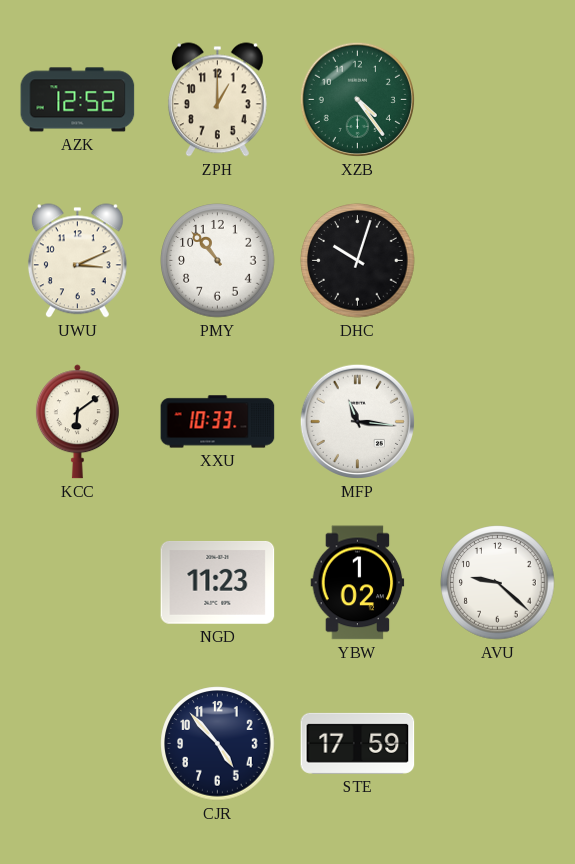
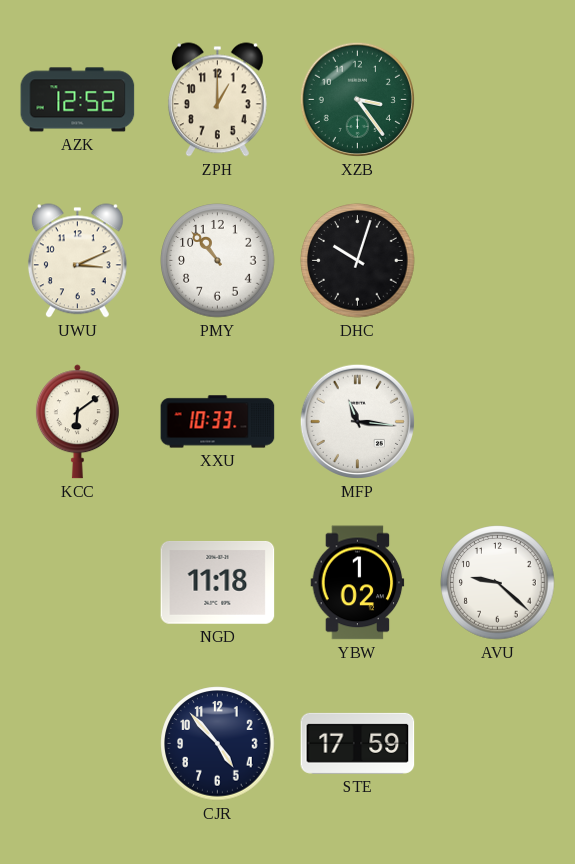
XZB: 4:24 -> 3:24 (357, 99)
NGD: 11:23 -> 11:18 (218, 582)
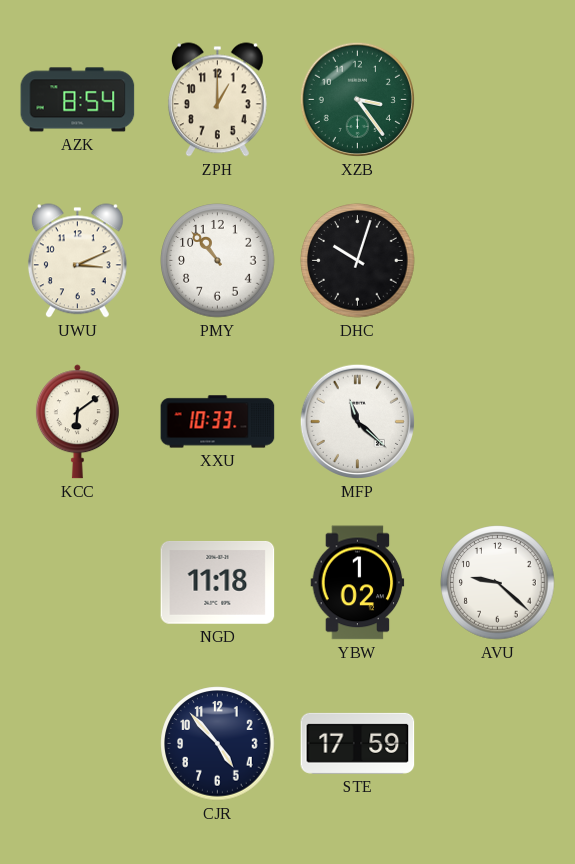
AZK: 12:52 -> 8:54 (78, 100)
MFP: 11:16 -> 11:22 (357, 421)
